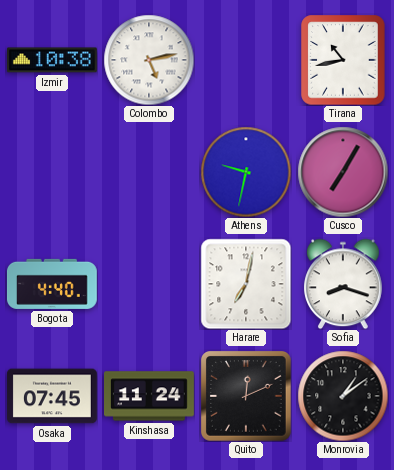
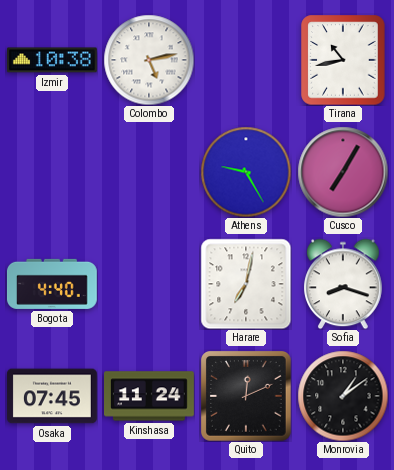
Athens: 9:32 -> 9:25 (246, 172)
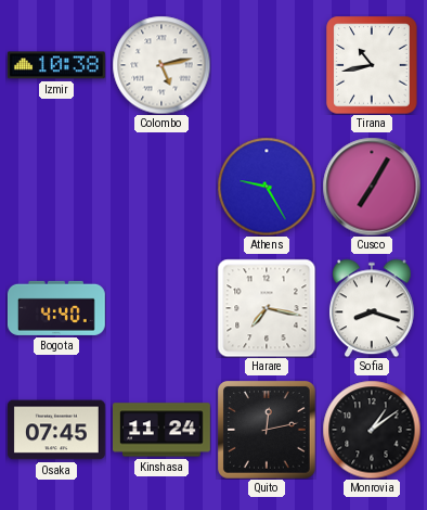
Harare: 7:02 -> 7:17 (267, 308)
Quito: 12:11 -> 12:13 (267, 430)
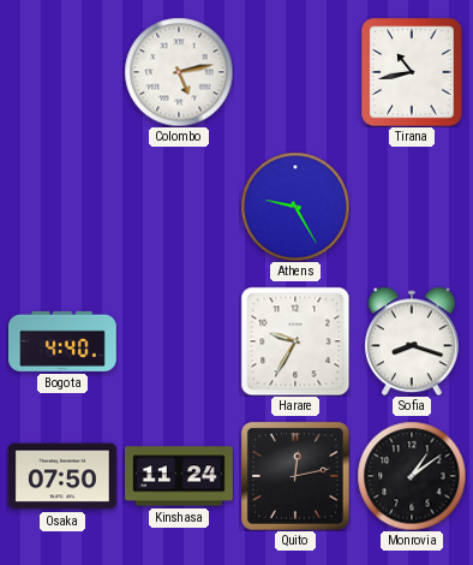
Izmir: 10:38 -> none (56, 65)
Cusco: 7:05 -> none (372, 187)
Harare: 7:17 -> 9:35 (295, 341)
Osaka: 07:45 -> 07:50 (64, 476)
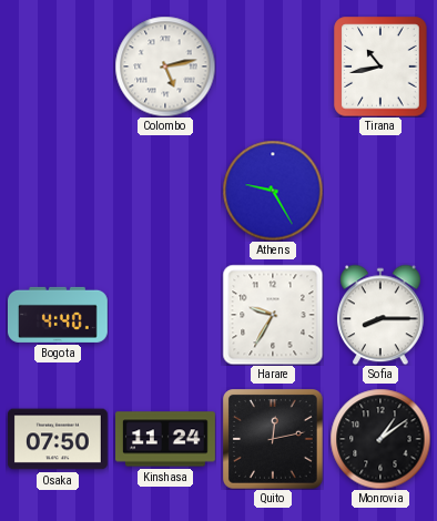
Sofia: 8:18 -> 8:15 (382, 315)
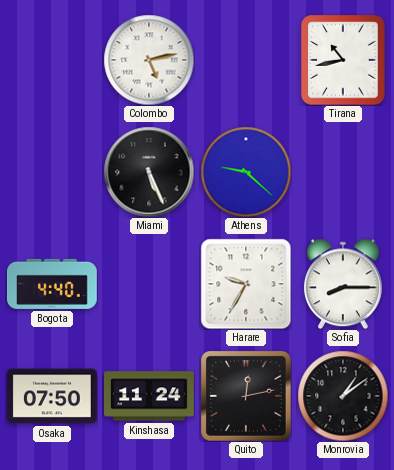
Miami: none -> 5:26 (149, 172)
Athens: 9:25 -> 9:22 (246, 172)
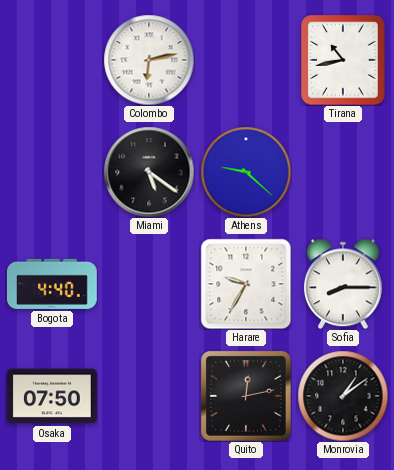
Colombo: 5:13 -> 6:13 (149, 60)
Miami: 5:26 -> 5:21 (149, 172)
Kinshasa: 11:24 -> none (150, 396)
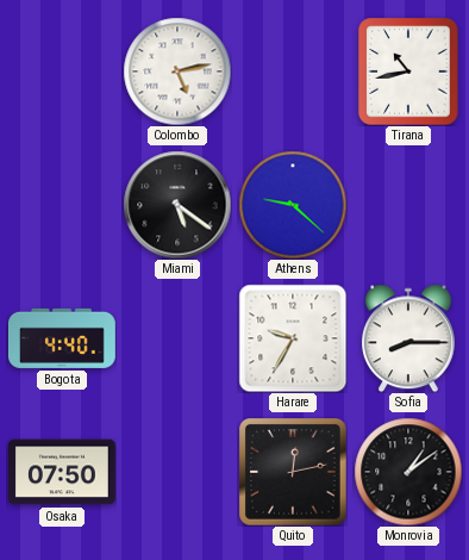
Colombo: 6:13 -> 5:13 (177, 71)
